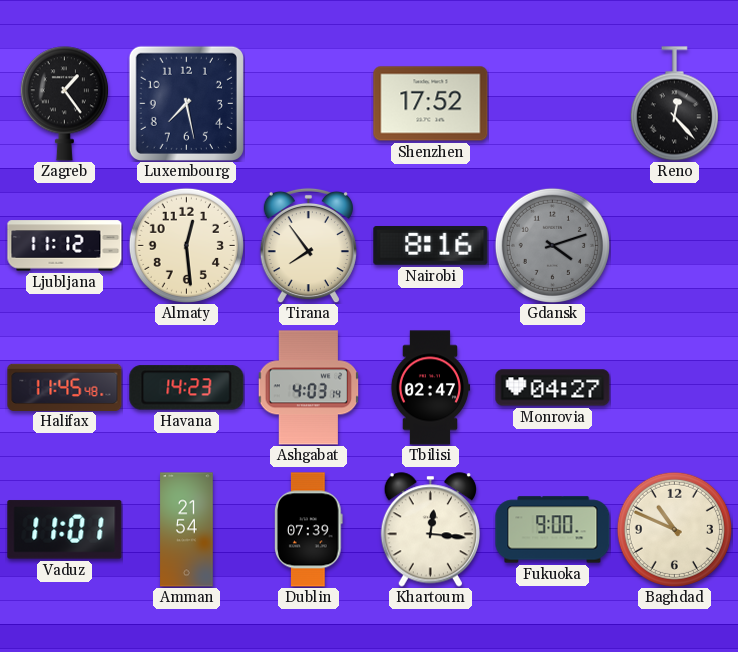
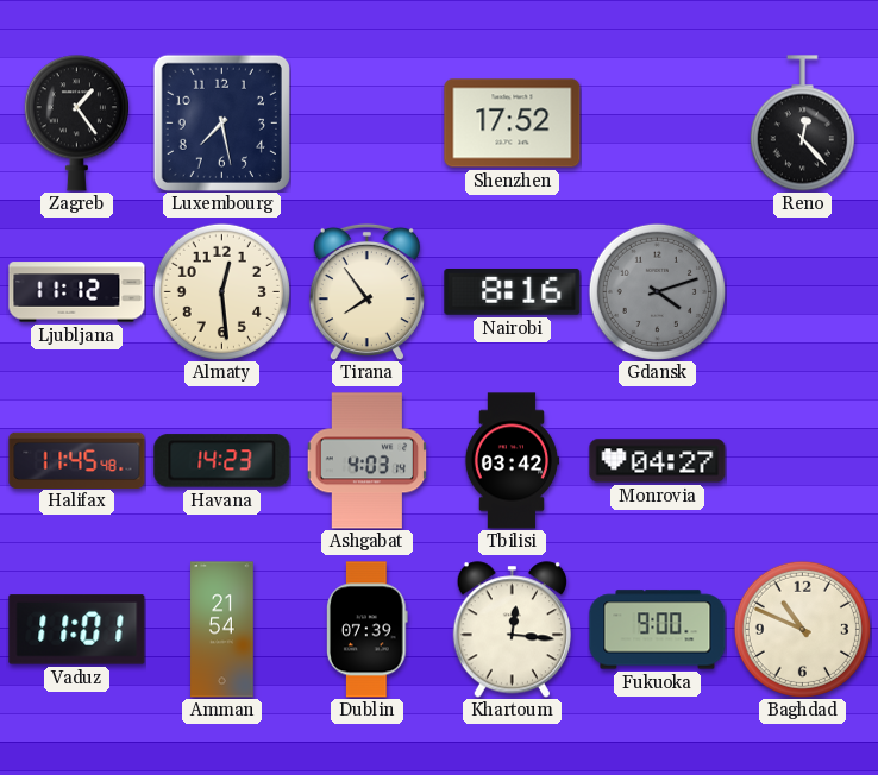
Tbilisi: 02:47 -> 03:42 (512, 461)
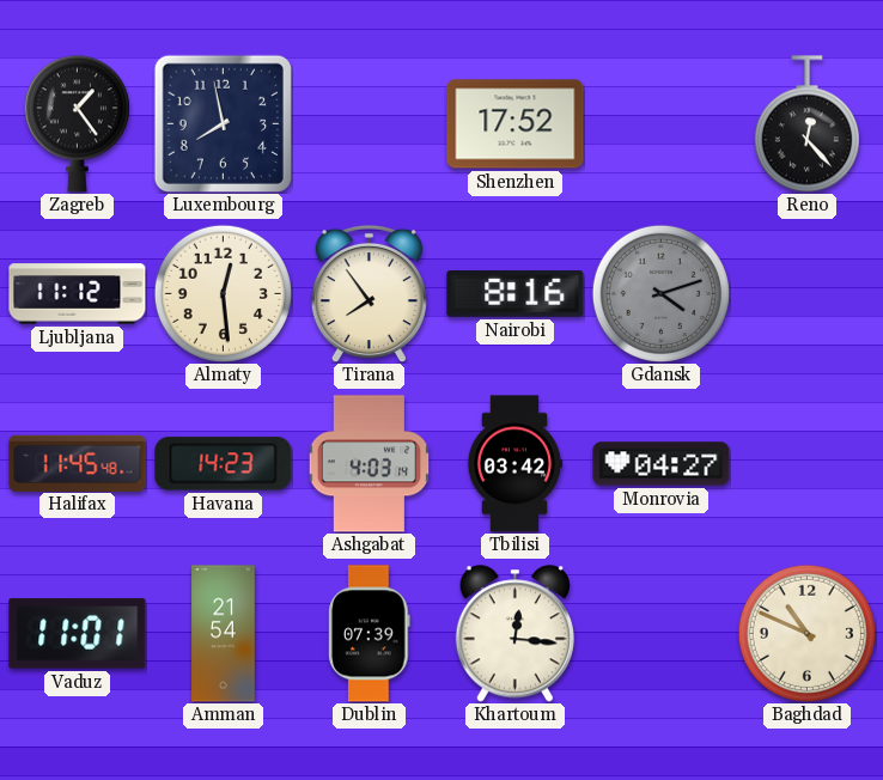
Luxembourg: 7:28 -> 7:58 (223, 123)
Fukuoka: 9:00 -> none (658, 630)
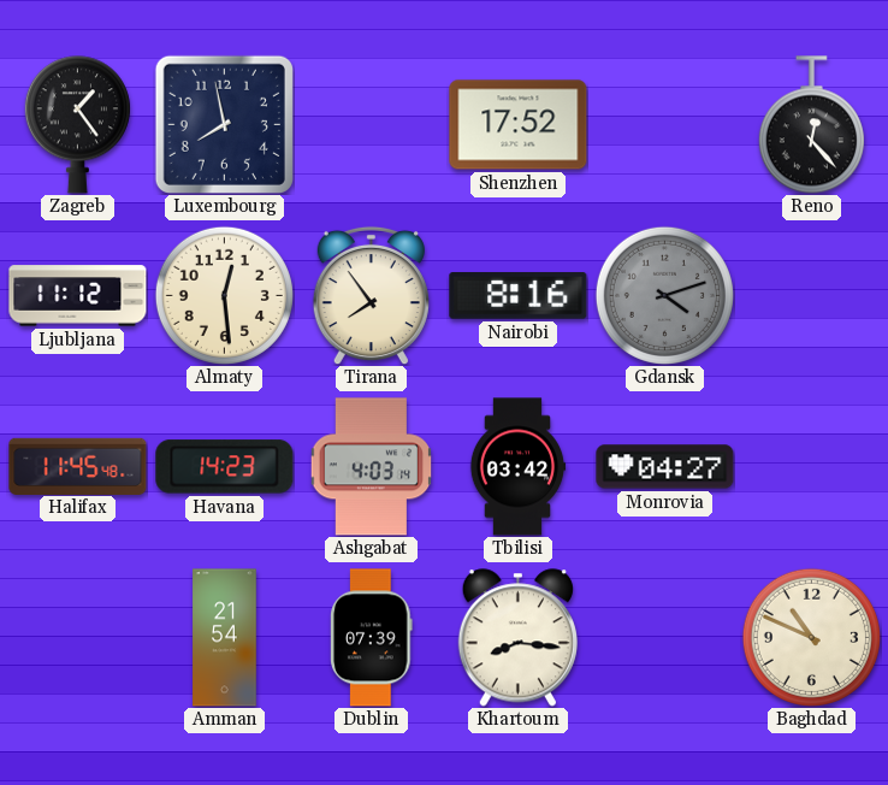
Vaduz: 11:01 -> none (78, 634)
Khartoum: 12:16 -> 8:16 (517, 638)
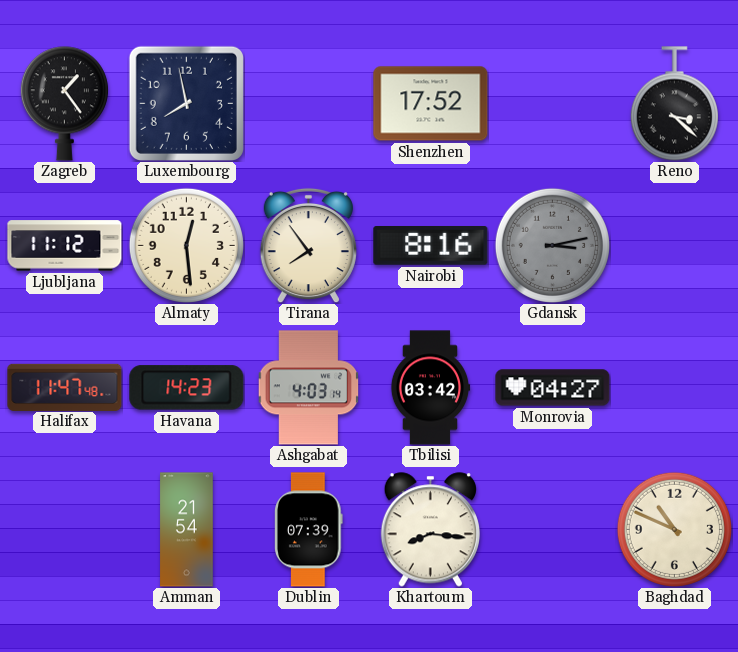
Reno: 12:23 -> 3:22 (674, 104)
Gdansk: 4:12 -> 3:13 (552, 245)
Halifax: 11:45 -> 11:47 (65, 387)
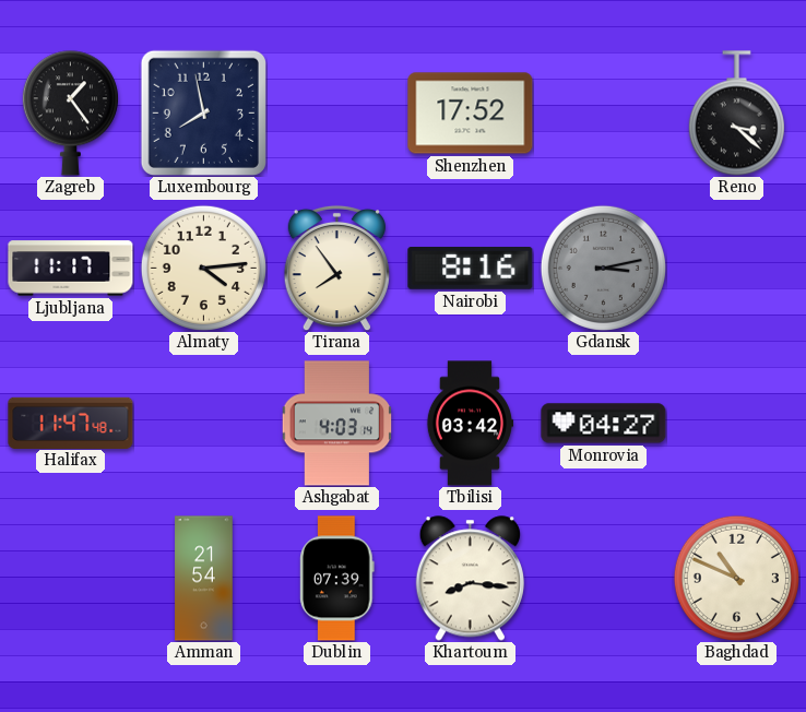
Ljubljana: 11:12 -> 11:17 (71, 269)
Almaty: 12:29 -> 4:14 (203, 268)
Havana: 14:23 -> none (187, 388)
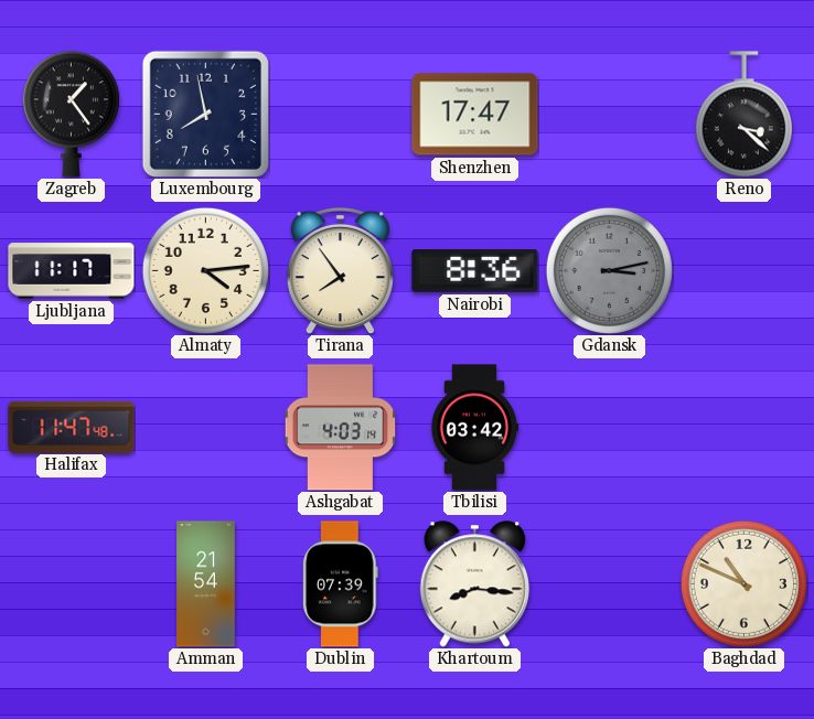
Shenzhen: 17:52 -> 17:47 (475, 115)
Nairobi: 8:16 -> 8:36 (475, 271)
Monrovia: 04:27 -> none (604, 424)
